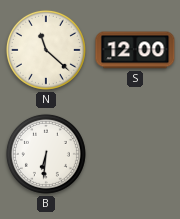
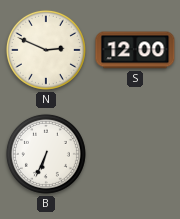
N: 11:22 -> 2:49 (46, 50)
B: 6:31 -> 6:34 (46, 154)
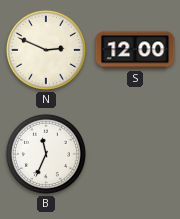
B: 6:34 -> 11:34 (46, 154)
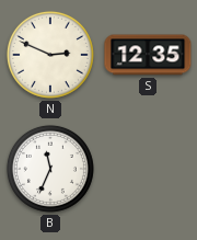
S: 12:00 -> 12:35 (148, 55)
